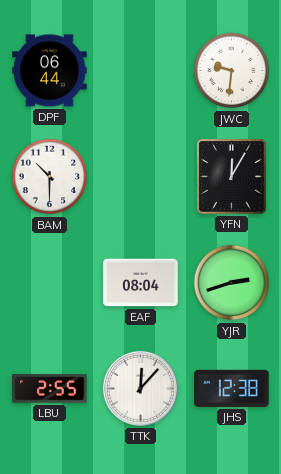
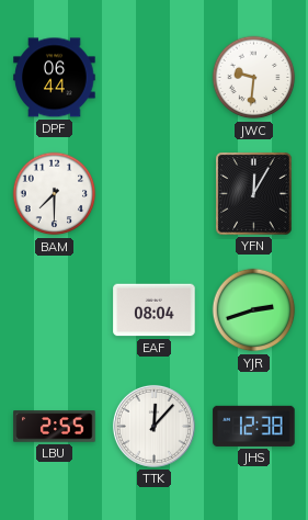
BAM: 10:30 -> 7:30 (55, 194)
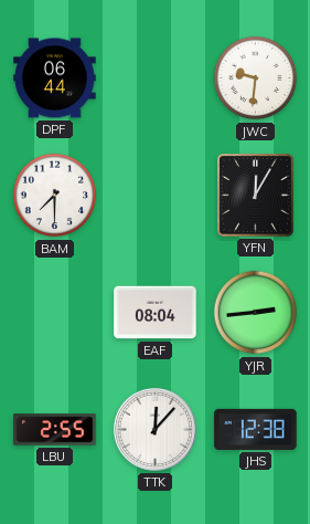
YJR: 2:42 -> 2:44 (256, 313)
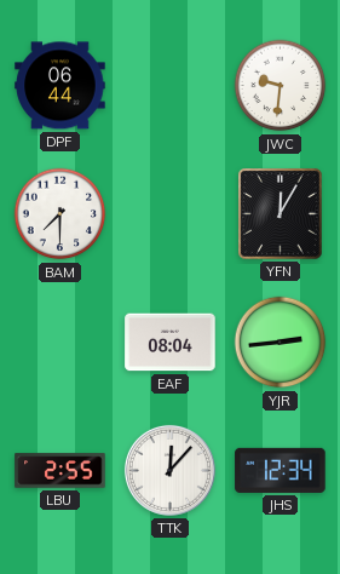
JHS: 12:38 -> 12:34 (281, 470)
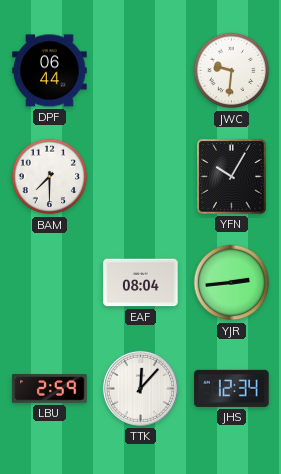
YFN: 12:05 -> 10:05 (232, 177)
LBU: 2:55 -> 2:59 (50, 389)
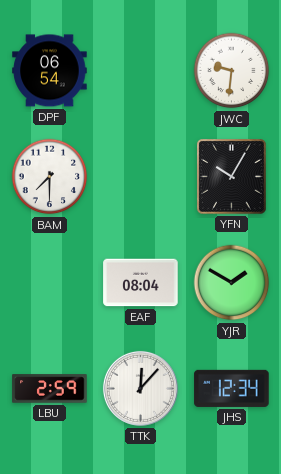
DPF: 06:44 -> 06:54 (50, 71)
YJR: 2:44 -> 1:50 (232, 283)
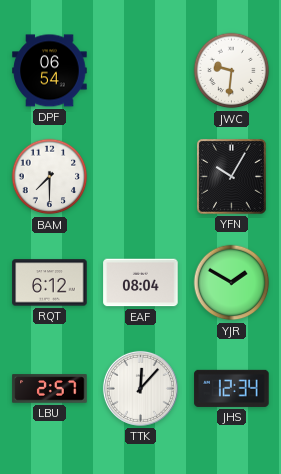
RQT: none -> 6:12 (50, 283)
LBU: 2:59 -> 2:57 (50, 389)
